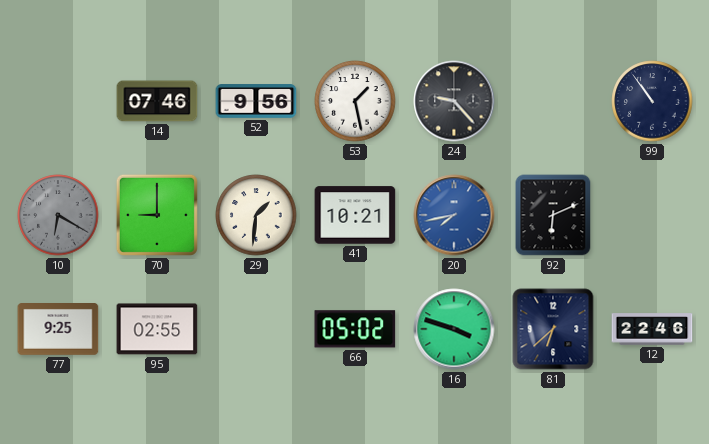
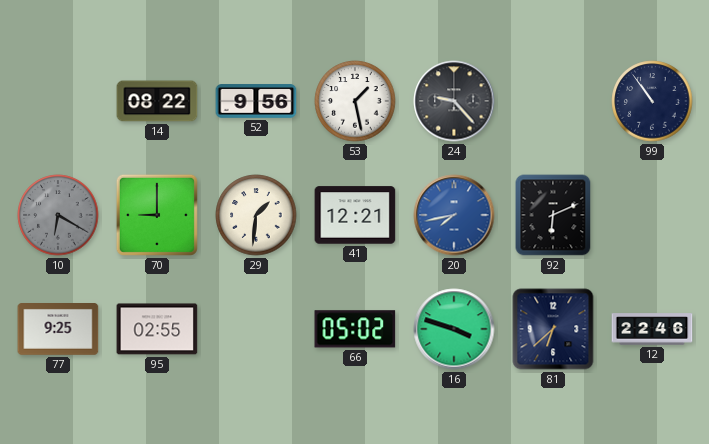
14: 07:46 -> 08:22 (157, 101)
41: 10:21 -> 12:21 (355, 215)
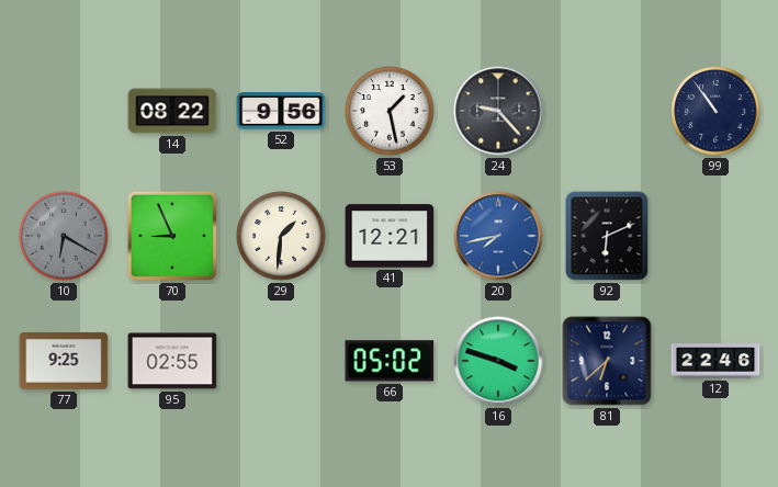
70: 9:00 -> 8:56 (172, 236)
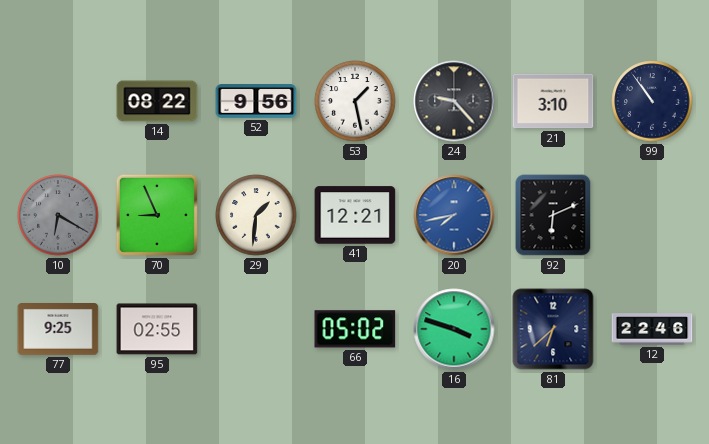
21: none -> 3:10 (553, 101)
